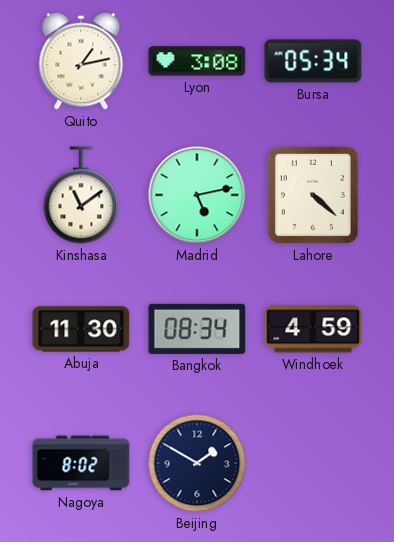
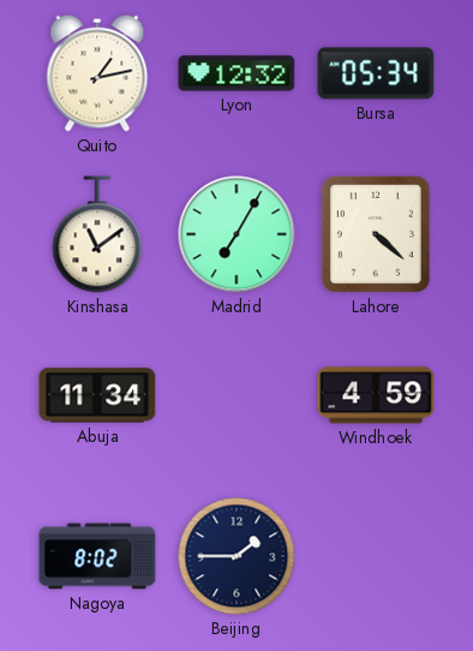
Lyon: 3:08 -> 12:32 (237, 73)
Madrid: 5:13 -> 7:05 (237, 234)
Abuja: 11:30 -> 11:34 (97, 395)
Bangkok: 08:34 -> none (197, 329)
Beijing: 1:50 -> 1:45 (237, 556)
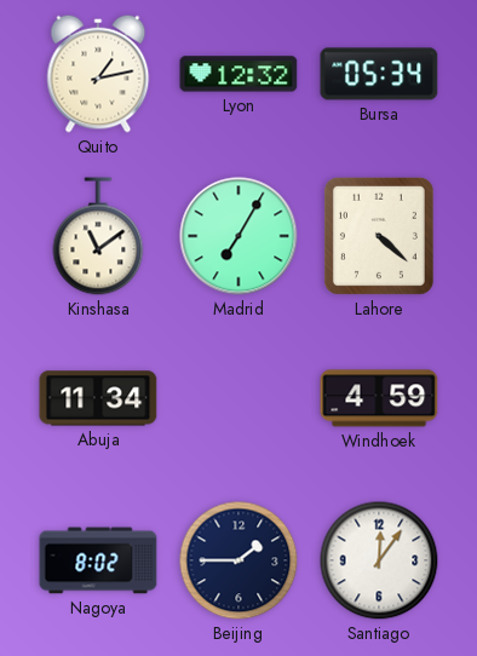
Santiago: none -> 12:06 (379, 560)
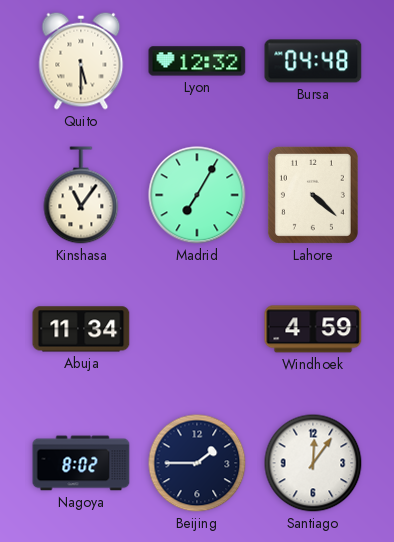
Quito: 1:13 -> 5:30 (81, 61)
Bursa: 05:34 -> 04:48 (313, 61)
Kinshasa: 11:09 -> 11:06 (81, 195)
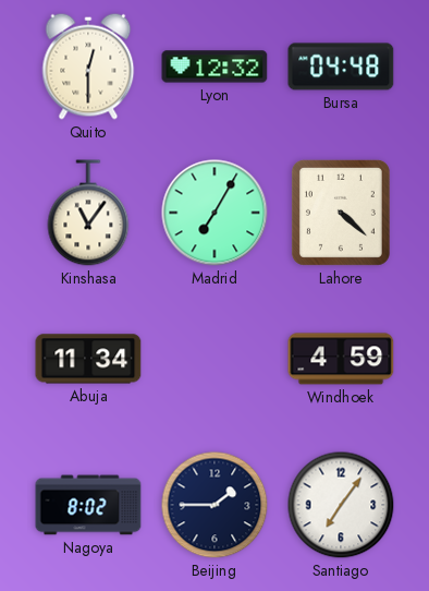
Quito: 5:30 -> 12:30 (88, 67)
Santiago: 12:06 -> 7:06 (341, 505)
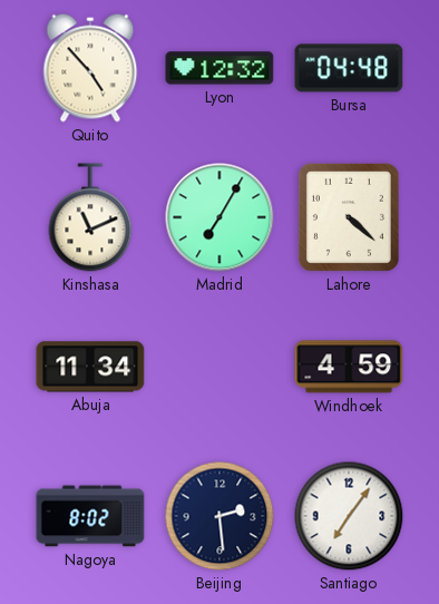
Quito: 12:30 -> 4:53 (90, 68)
Kinshasa: 11:06 -> 11:11 (90, 217)
Beijing: 1:45 -> 2:29 (219, 516)
